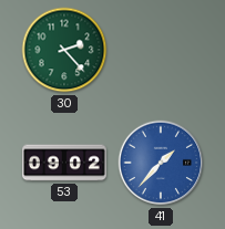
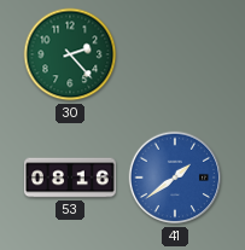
53: 09:02 -> 08:16 (70, 178)
41: 1:37 -> 1:39 (175, 178)
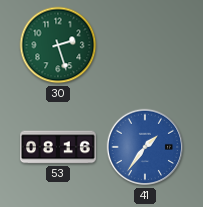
30: 2:23 -> 2:27 (58, 45)
41: 1:39 -> 1:36 (145, 147)
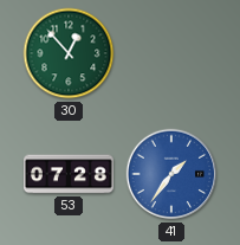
30: 2:27 -> 12:53 (69, 53)
53: 08:16 -> 07:28 (69, 174)
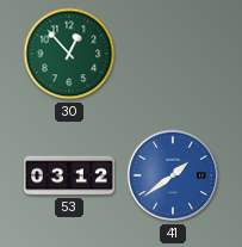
53: 07:28 -> 03:12 (69, 175)
41: 1:36 -> 1:39 (173, 175)
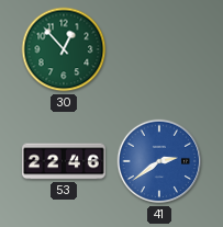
53: 03:12 -> 22:46 (64, 161)
41: 1:39 -> 2:39 (159, 161)
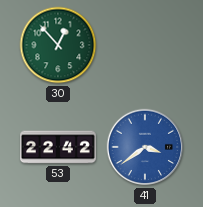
53: 22:46 -> 22:42 (58, 147)
41: 2:39 -> 3:39 (145, 147)
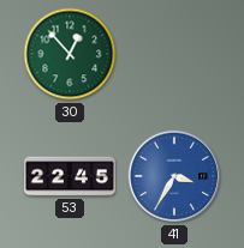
53: 22:42 -> 22:45 (70, 176)
41: 3:39 -> 3:35 (174, 176)
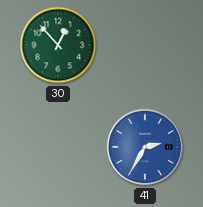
53: 22:45 -> none (70, 176)
41: 3:35 -> 2:35 (145, 147)
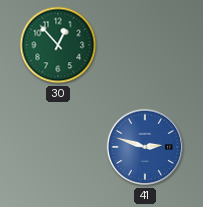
41: 2:35 -> 2:48 (145, 147)
